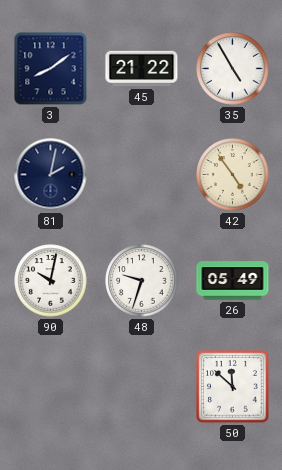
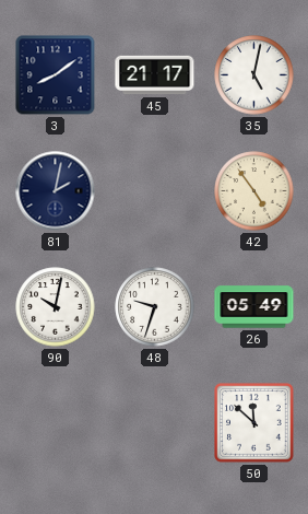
45: 21:22 -> 21:17 (155, 75)
35: 4:55 -> 5:02 (254, 75)
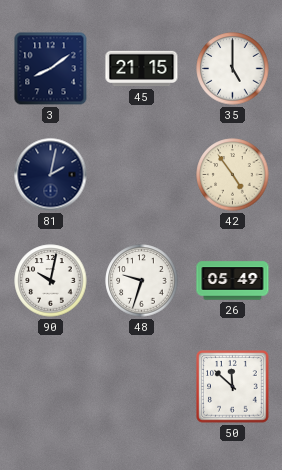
45: 21:17 -> 21:15 (142, 69)
35: 5:02 -> 5:00 (233, 69)
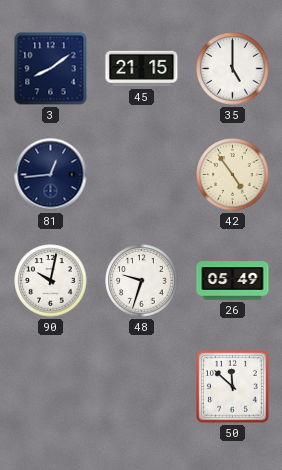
81: 2:02 -> 12:44 (51, 175)
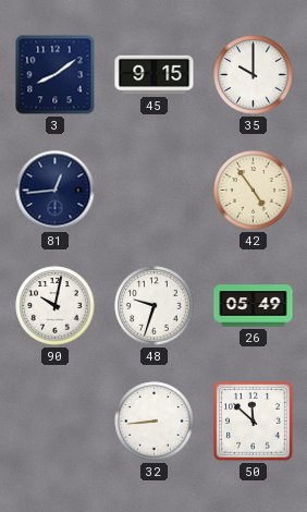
45: 21:15 -> 9:15 (155, 75)
35: 5:00 -> 10:00 (254, 75)
32: none -> 8:44 (155, 422)
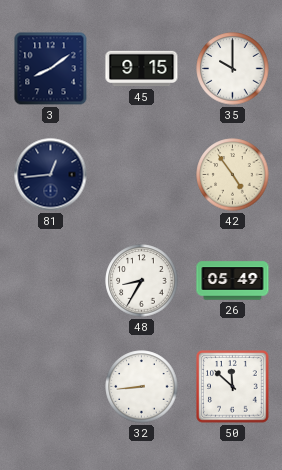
90: 10:02 -> none (56, 306)
48: 9:33 -> 8:35 (142, 281)
